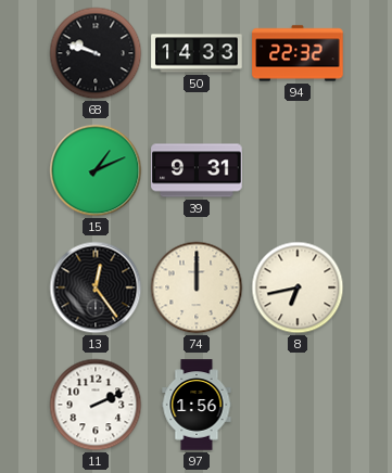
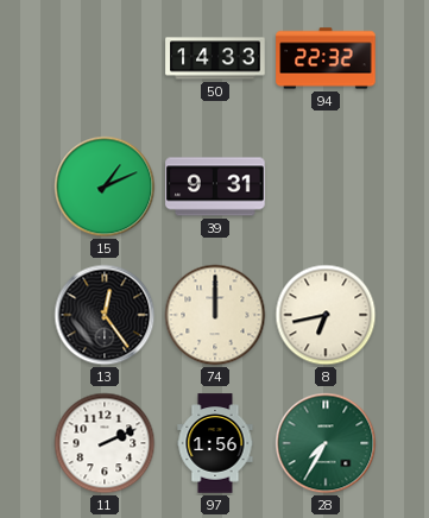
68: 9:48 -> none (96, 53)
28: none -> 7:35 (326, 443)
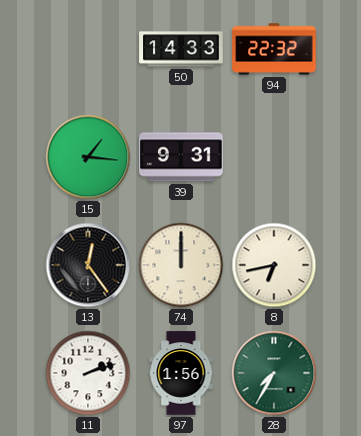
15: 1:11 -> 1:16 (88, 157)
11: 2:11 -> 2:12 (88, 373)
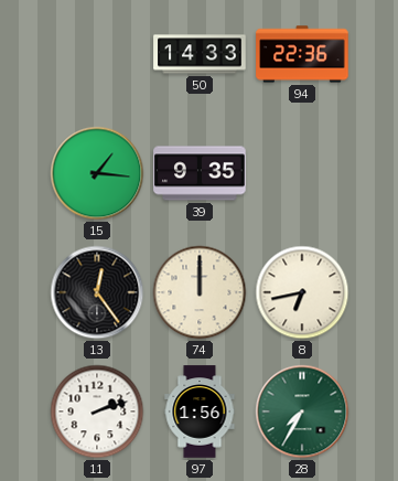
94: 22:32 -> 22:36 (302, 54)
39: 9:31 -> 9:35 (200, 173)
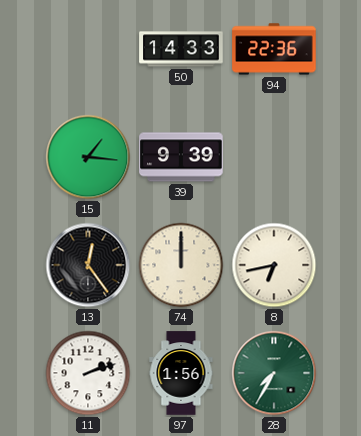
39: 9:35 -> 9:39 (181, 157)
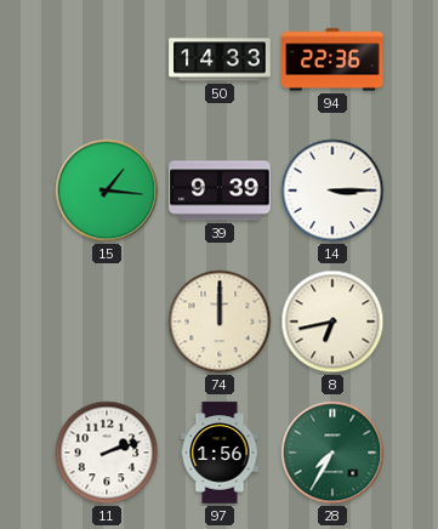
14: none -> 3:15 (332, 190)
13: 12:24 -> none (88, 265)
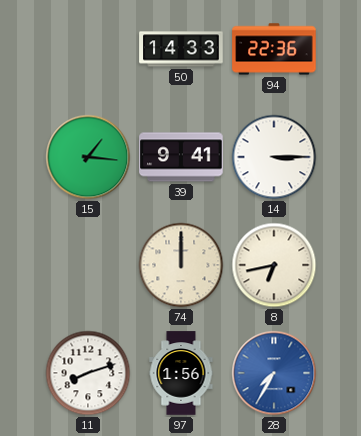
39: 9:39 -> 9:41 (181, 157)
11: 2:12 -> 8:12 (88, 373)
28 dial: green -> blue (274, 373)
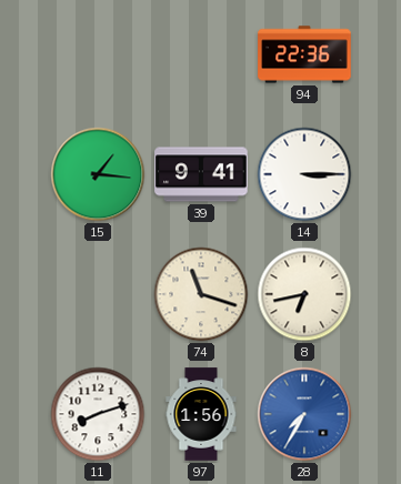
50: 14:33 -> none (181, 49)
74: 12:00 -> 11:18 (201, 294)
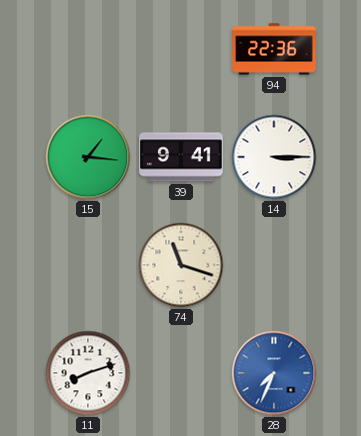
8: 6:43 -> none (304, 294)
97: 1:56 -> none (201, 414)
28: 7:35 -> 7:34 (274, 373)
